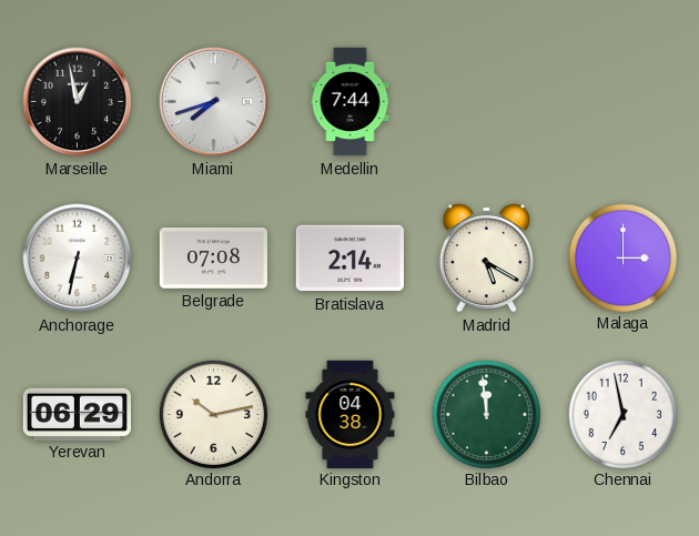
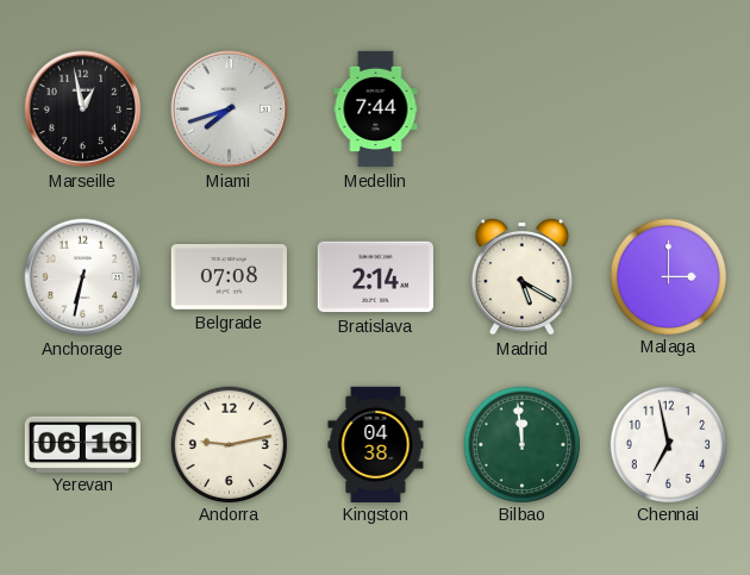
Yerevan: 06:29 -> 06:16 (82, 444)
Andorra: 10:13 -> 9:13 (229, 444)
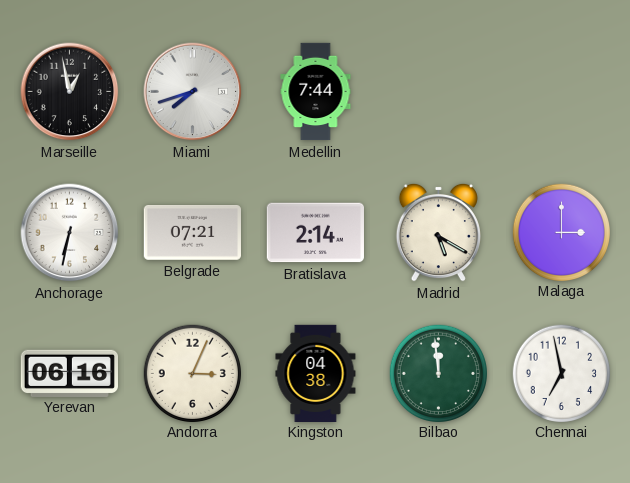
Belgrade: 07:08 -> 07:21 (192, 233)
Andorra: 9:13 -> 3:04 (192, 373)
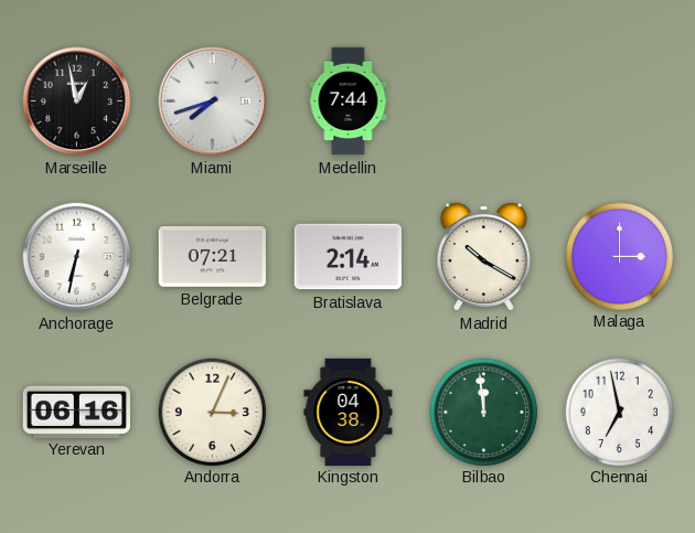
Madrid: 5:20 -> 10:20 (483, 256)
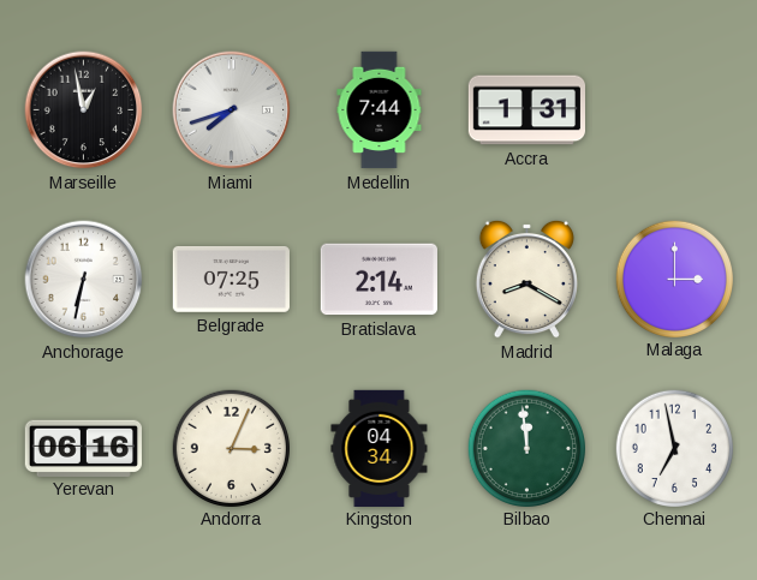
Accra: none -> 1:31 (526, 110)
Belgrade: 07:21 -> 07:25 (231, 280)
Madrid: 10:20 -> 8:20 (526, 279)
Kingston: 04:38 -> 04:34 (380, 448)
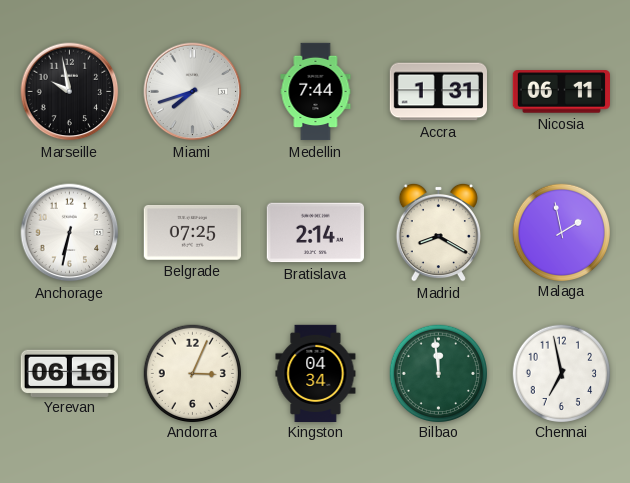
Marseille: 12:58 -> 9:58 (70, 92)
Nicosia: none -> 06:11 (561, 92)
Malaga: 3:00 -> 1:58 (561, 232)
